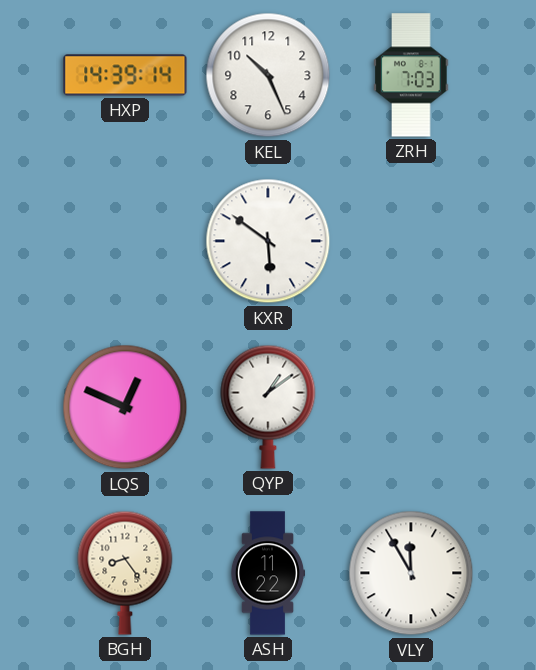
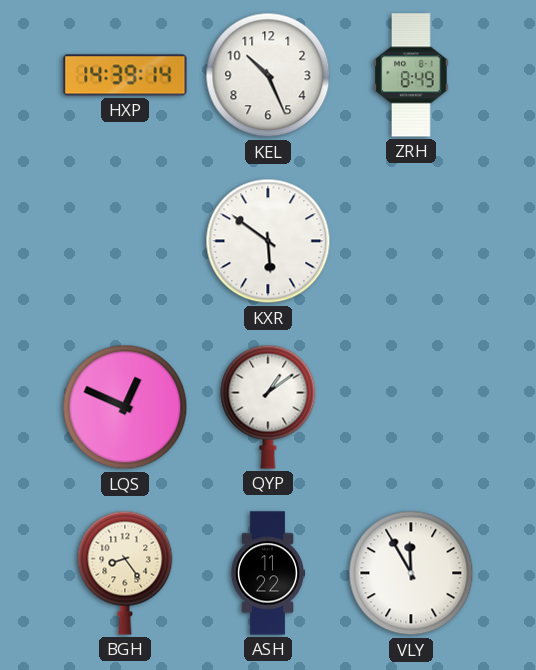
ZRH: 7:03 -> 8:49 (411, 75)
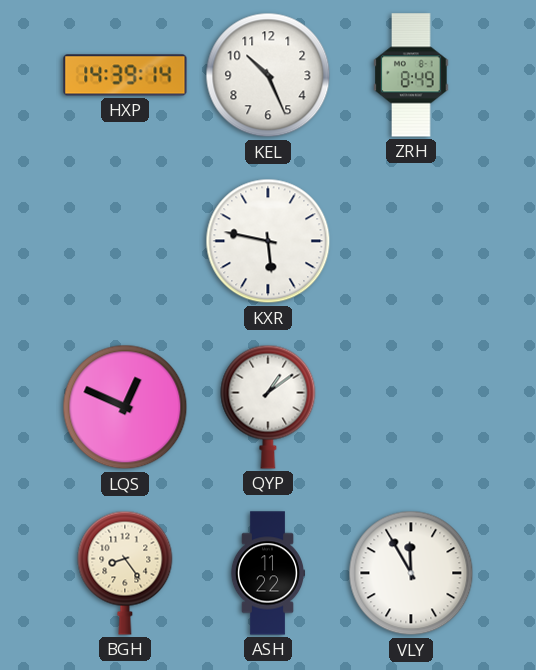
KXR: 5:51 -> 5:47 (268, 241)
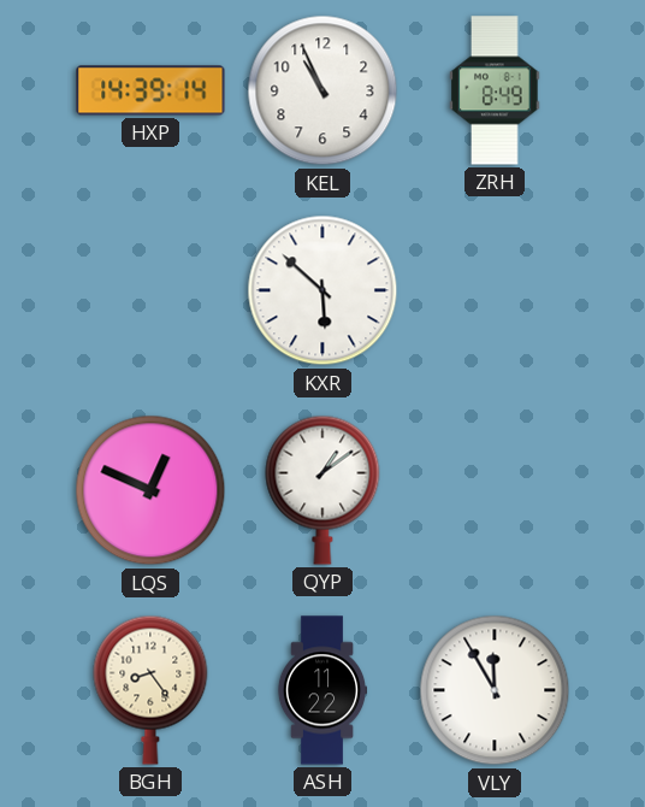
KEL: 10:26 -> 10:56 (322, 90)
KXR: 5:47 -> 5:52 (322, 290)
